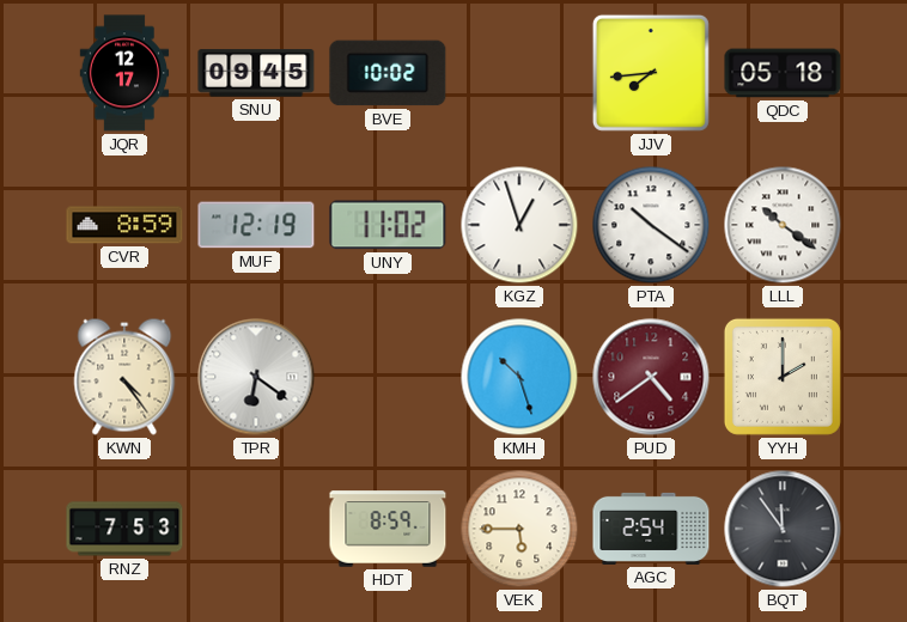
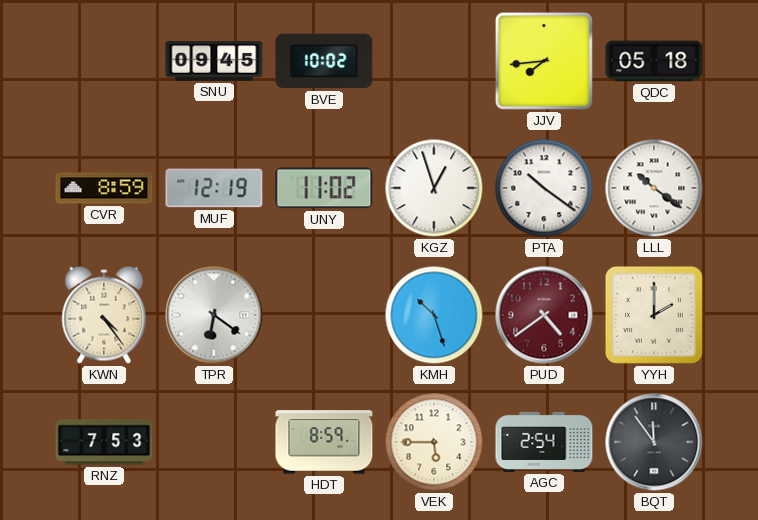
JQR: 12:17 -> none (124, 73)
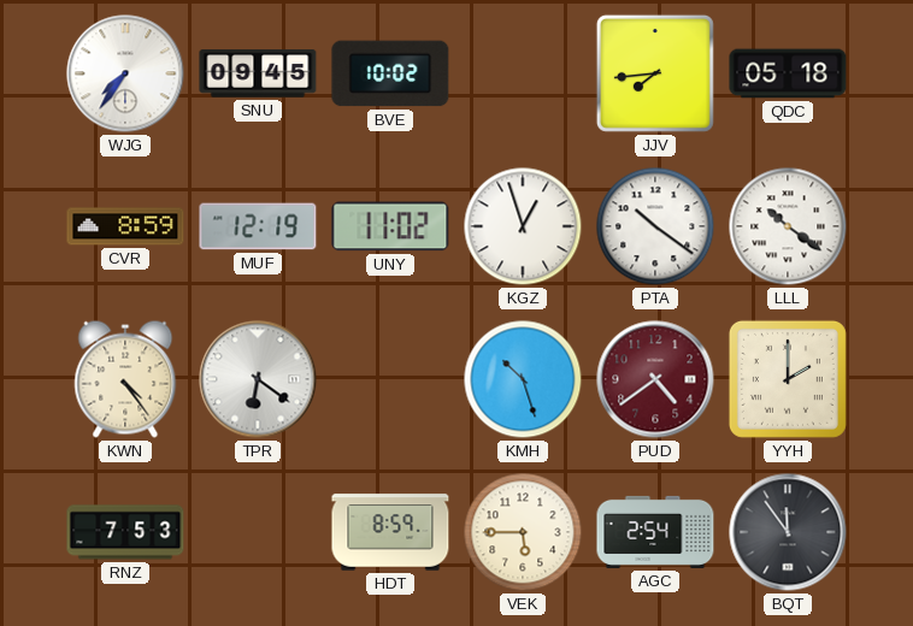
WJG: none -> 7:36 (125, 73)
